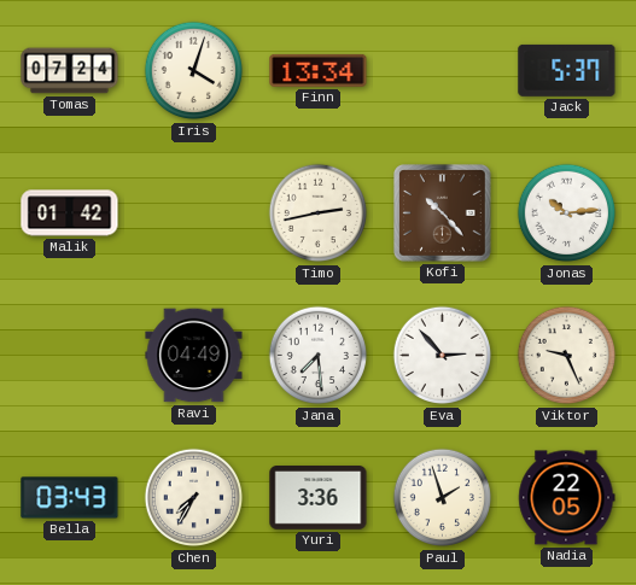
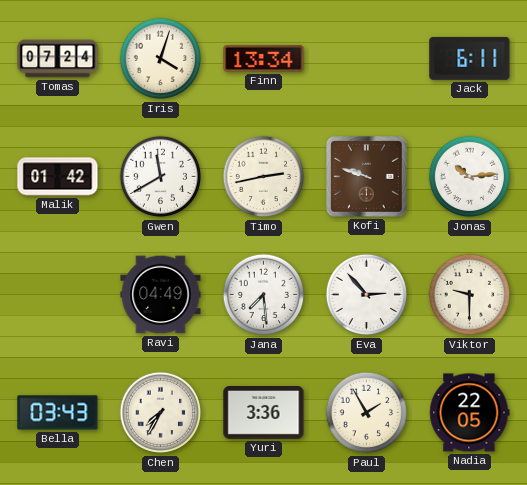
Jack: 5:37 -> 6:11 (470, 58)
Gwen: none -> 11:40 (161, 177)
Kofi: 10:23 -> 9:48 (367, 177)
Viktor: 9:26 -> 9:30 (470, 295)
Paul: 1:57 -> 1:55 (367, 413)
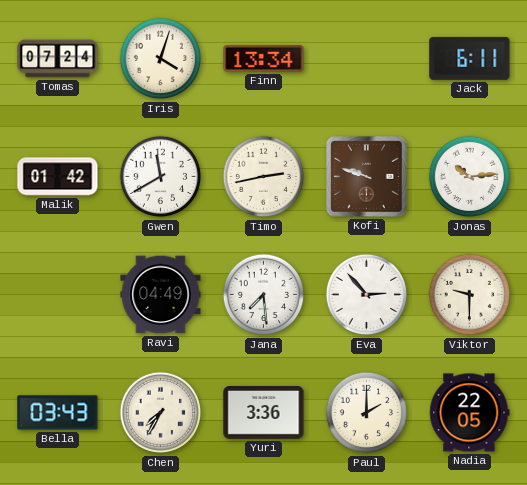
Paul: 1:55 -> 2:00 (367, 413)
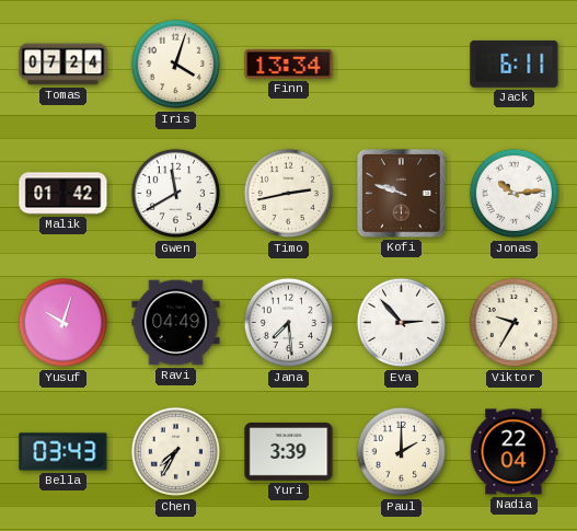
Yusuf: none -> 10:03 (64, 323)
Viktor: 9:30 -> 9:35 (515, 323)
Yuri: 3:36 -> 3:39 (289, 452)
Nadia: 22:05 -> 22:04 (515, 452)
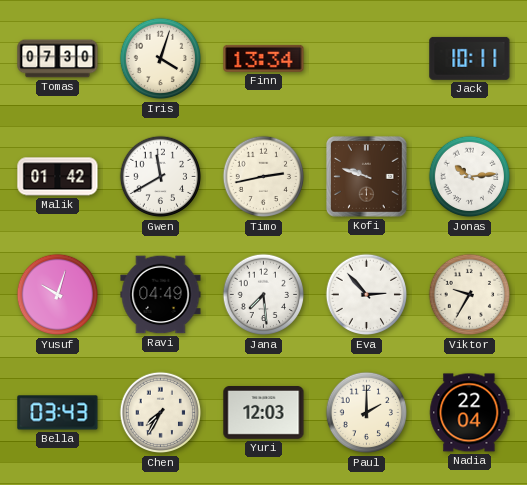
Tomas: 07:24 -> 07:30 (58, 59)
Jack: 6:11 -> 10:11 (470, 58)
Yuri: 3:39 -> 12:03 (264, 413)
